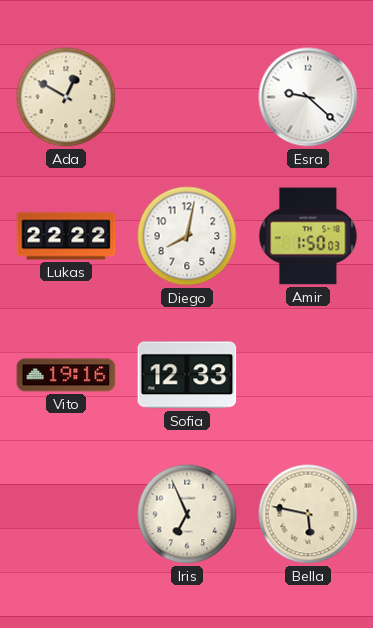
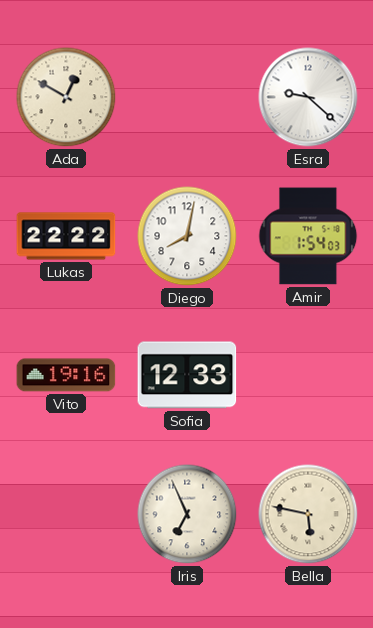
Amir: 1:50 -> 1:54 (308, 236)
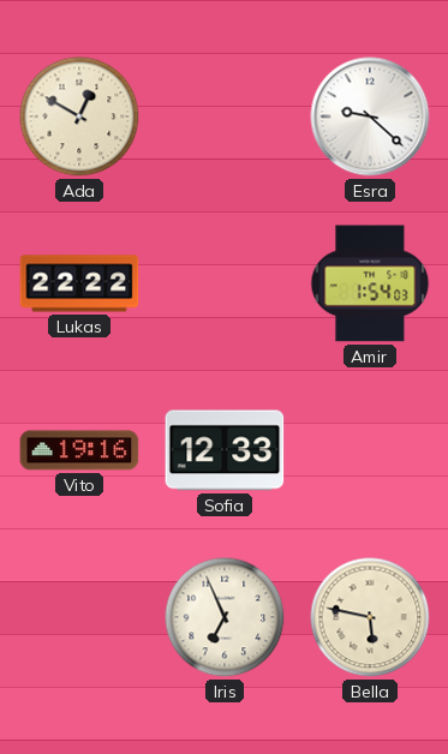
Diego: 8:02 -> none (187, 236)
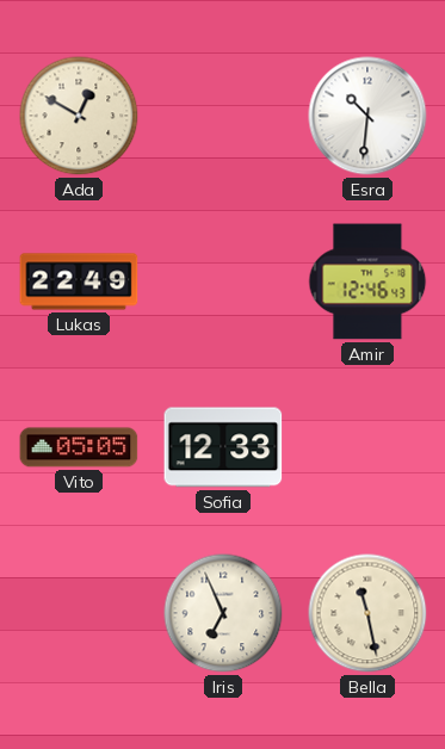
Esra: 9:22 -> 10:31 (367, 116)
Lukas: 22:22 -> 22:49 (79, 281)
Amir: 1:54 -> 12:46 (367, 281)
Vito: 19:16 -> 05:05 (79, 447)
Bella: 5:47 -> 11:28 (367, 613)
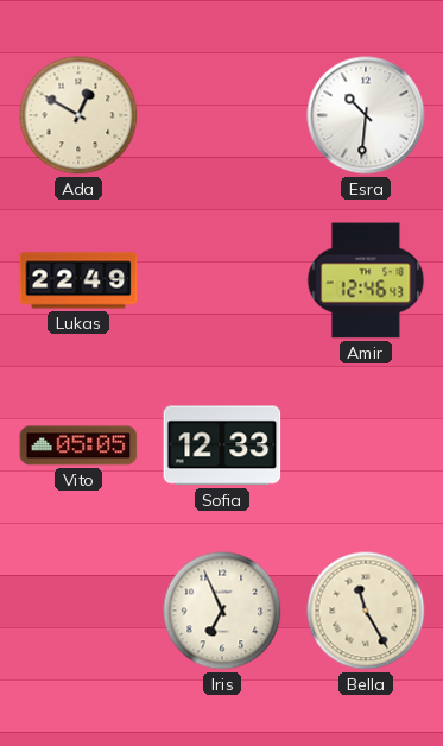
Bella: 11:28 -> 11:25 (366, 611)
